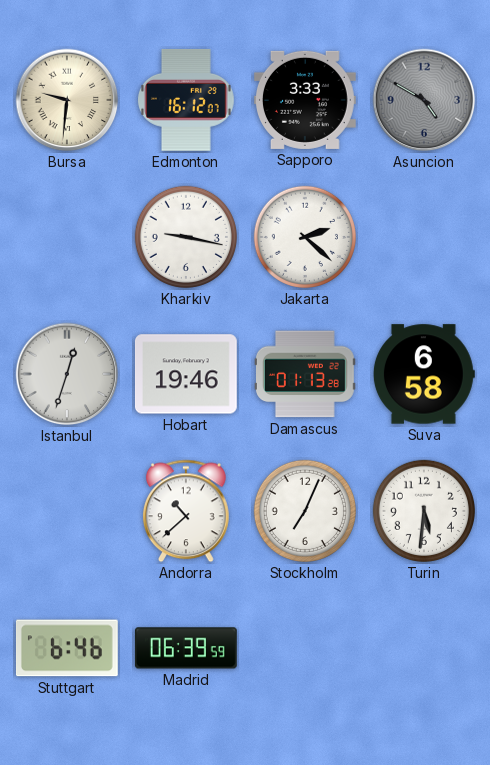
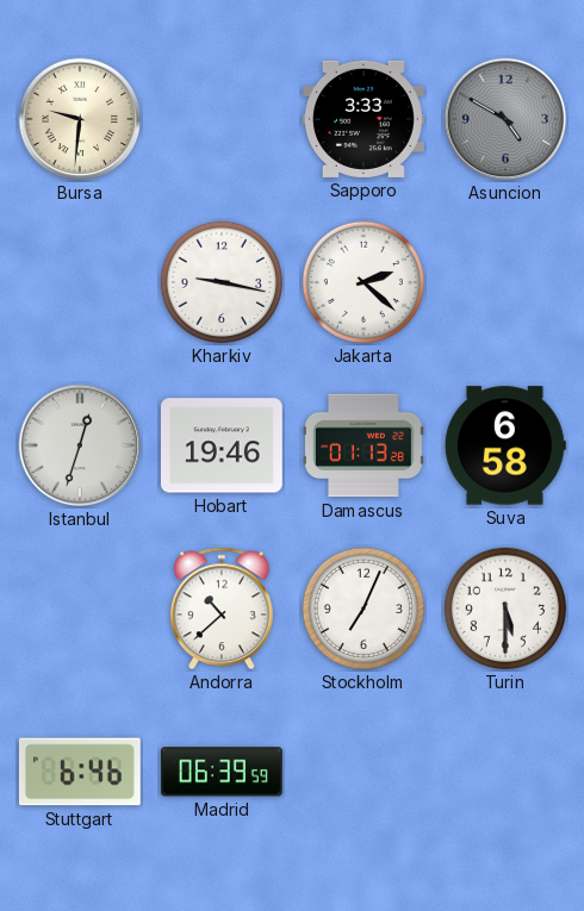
Edmonton: 16:12 -> none (186, 100)
Turin: 5:31 -> 5:30 (505, 609)
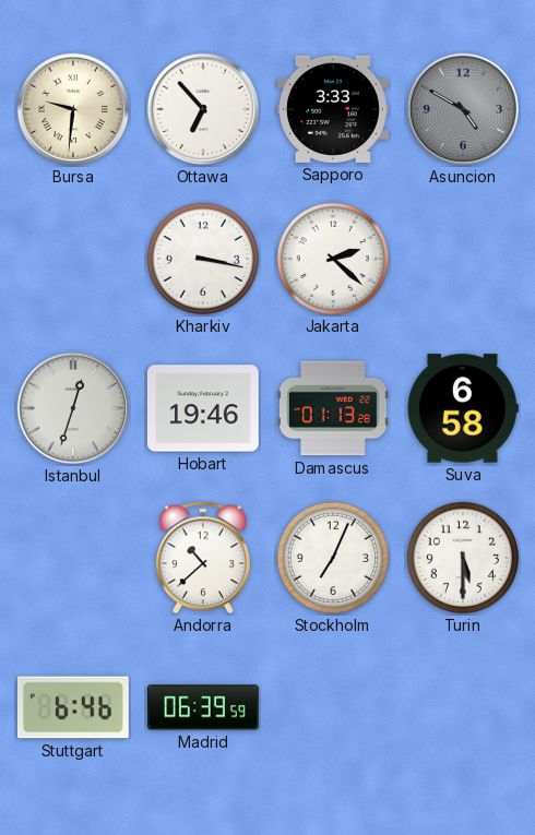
Ottawa: none -> 6:53 (203, 109)
Kharkiv: 9:17 -> 3:17 (203, 259)
